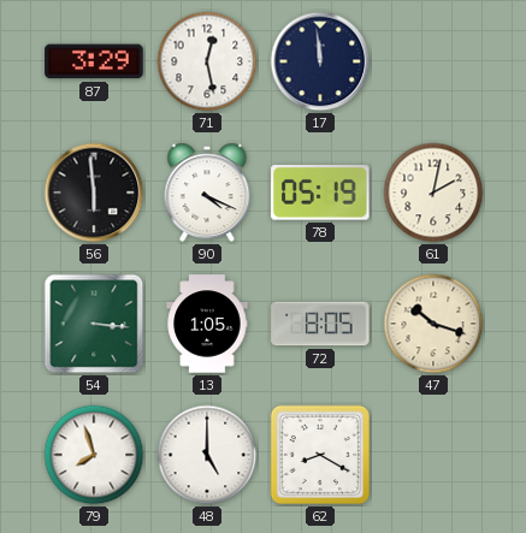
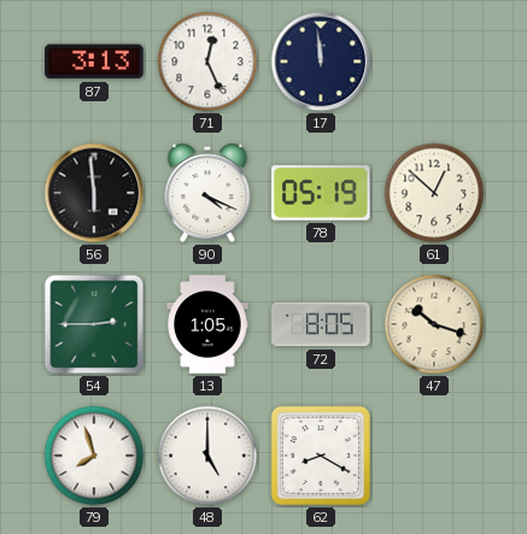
87: 3:29 -> 3:13 (94, 61)
71: 12:28 -> 12:26 (207, 61)
61: 2:02 -> 12:52 (434, 193)
54: 3:16 -> 2:45 (94, 324)
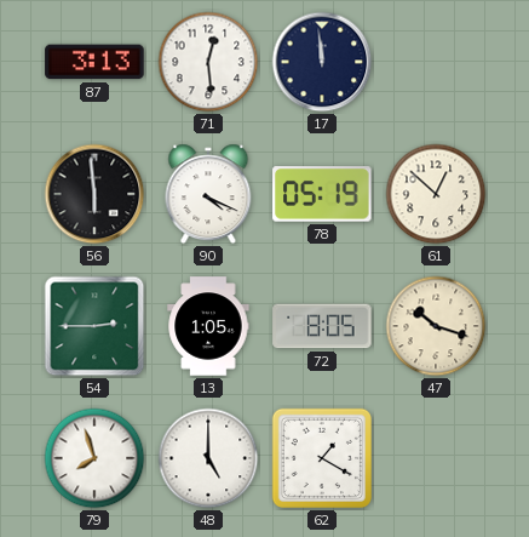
71: 12:26 -> 12:29 (208, 62)
62: 8:20 -> 1:20 (322, 458)
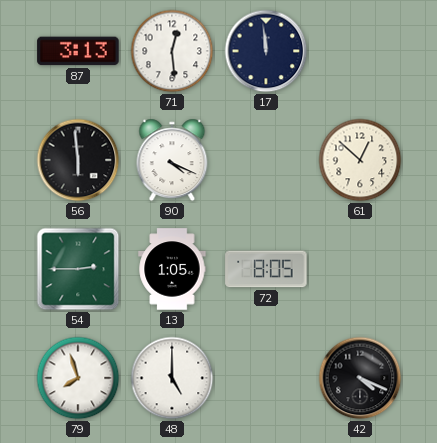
78: 05:19 -> none (322, 194)
47: 10:18 -> none (436, 326)
62: 1:20 -> none (322, 458)
42: none -> 4:19 (360, 378)
